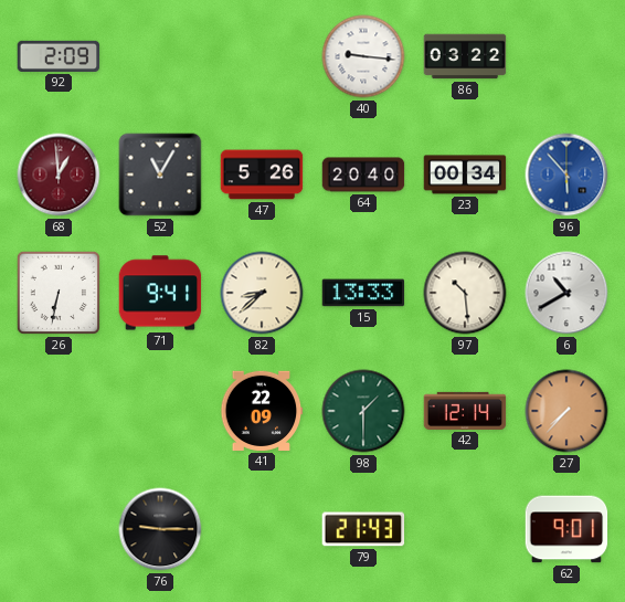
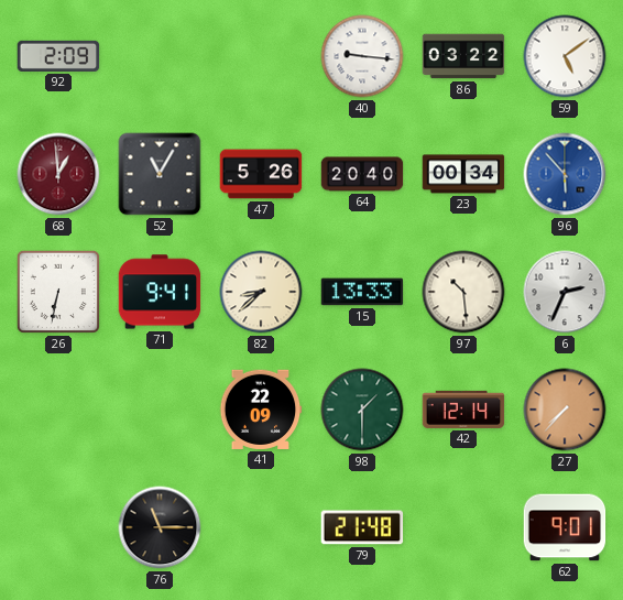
59: none -> 5:09 (565, 56)
6: 10:40 -> 2:34 (565, 292)
76: 9:15 -> 11:15 (160, 527)
79: 21:43 -> 21:48 (362, 527)
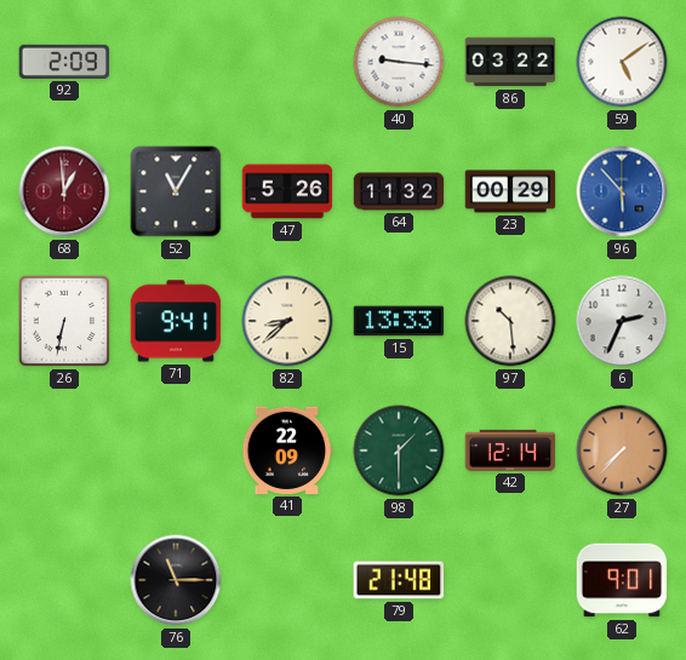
64: 20:40 -> 11:32 (399, 191)
23: 00:34 -> 00:29 (510, 191)
